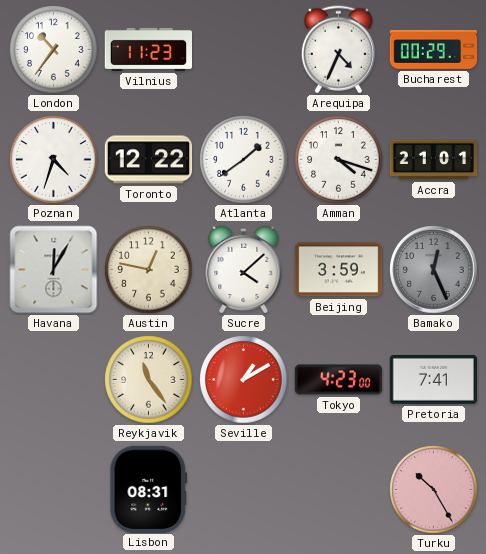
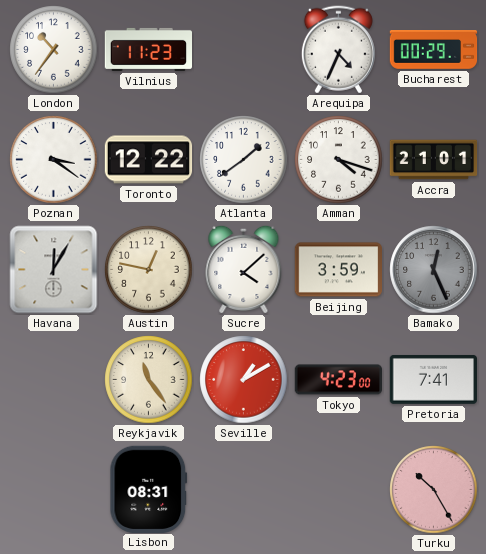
Poznan: 4:33 -> 3:21 (54, 160)
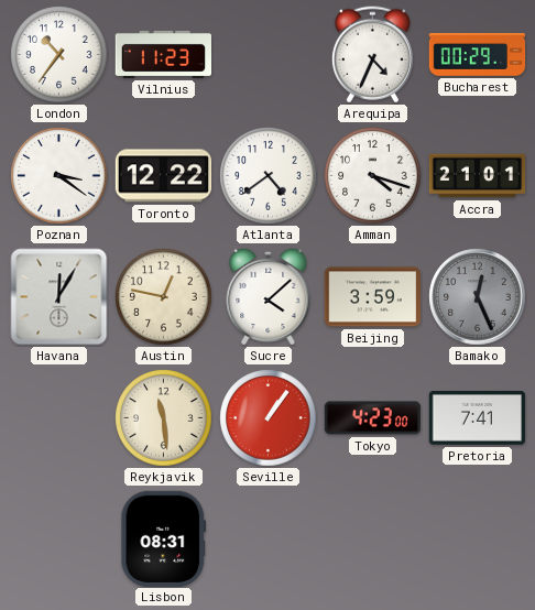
Atlanta: 1:39 -> 4:39 (269, 176)
Reykjavik: 11:24 -> 11:29 (164, 418)
Seville: 1:10 -> 1:06 (269, 418)
Turku: 10:25 -> none (434, 490)
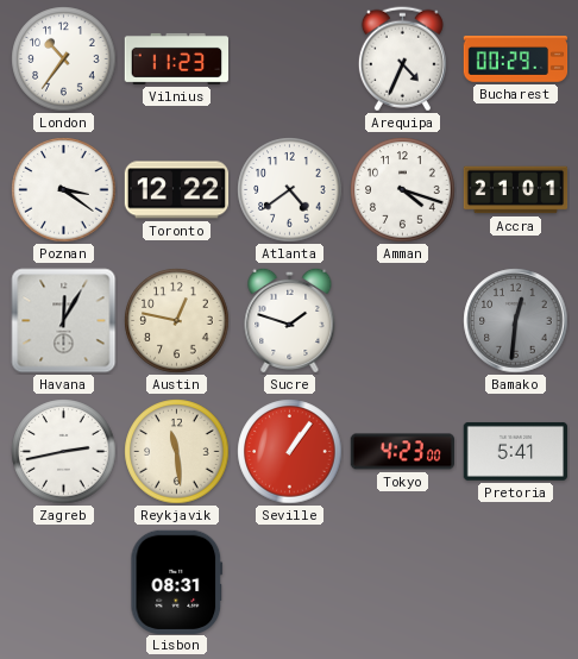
Sucre: 4:08 -> 1:48 (290, 320)
Beijing: 3:59 -> none (372, 297)
Bamako: 12:26 -> 12:31 (516, 321)
Zagreb: none -> 2:43 (64, 452)
Pretoria: 7:41 -> 5:41 (515, 451)
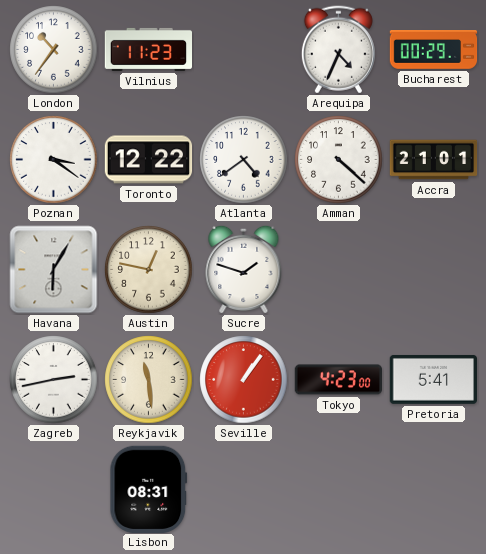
Amman: 4:18 -> 4:22 (339, 160)
Havana: 12:05 -> 6:05 (54, 270)
Bamako: 12:31 -> none (516, 321)
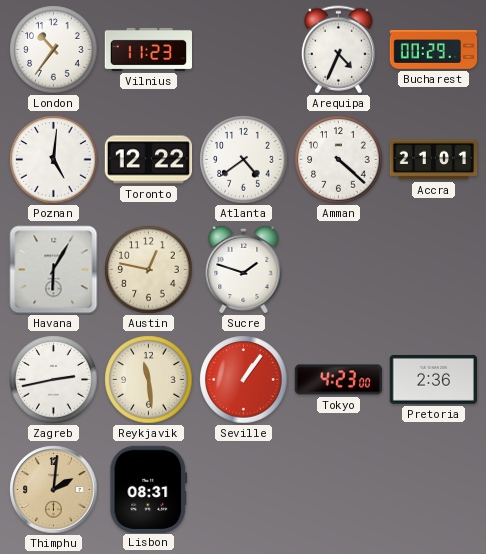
Poznan: 3:21 -> 5:01 (54, 160)
Pretoria: 5:41 -> 2:36 (433, 379)
Thimphu: none -> 2:01 (54, 490)
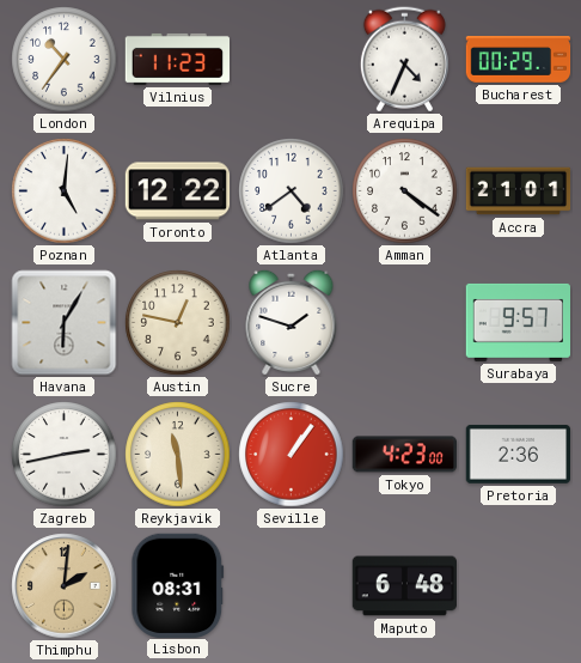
Amman: 4:22 -> 4:21 (405, 191)
Surabaya: none -> 9:57 (518, 322)
Maputo: none -> 6:48 (404, 586)
